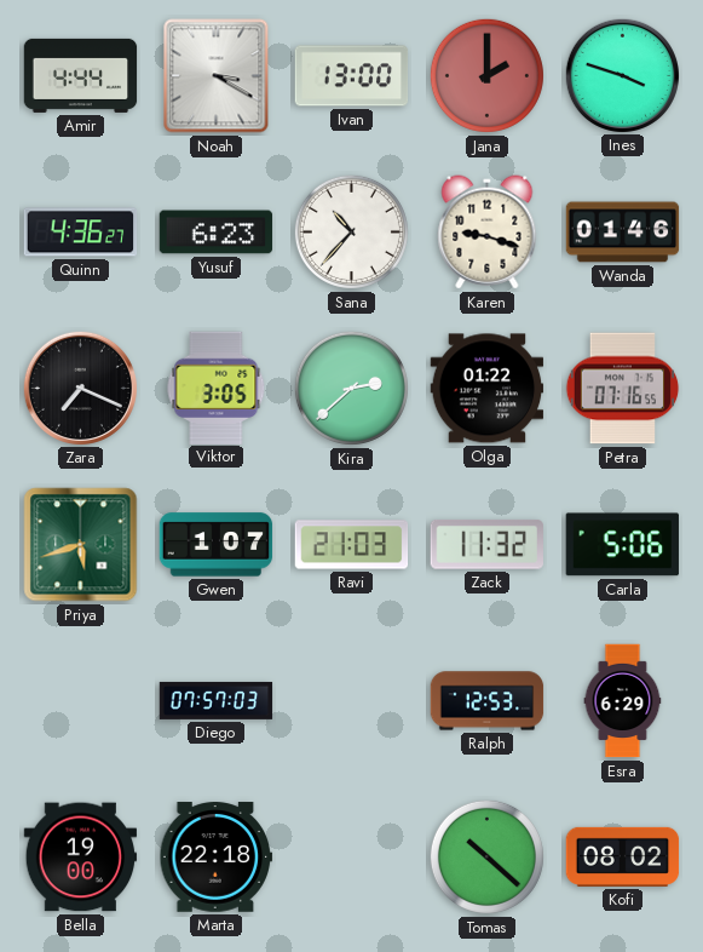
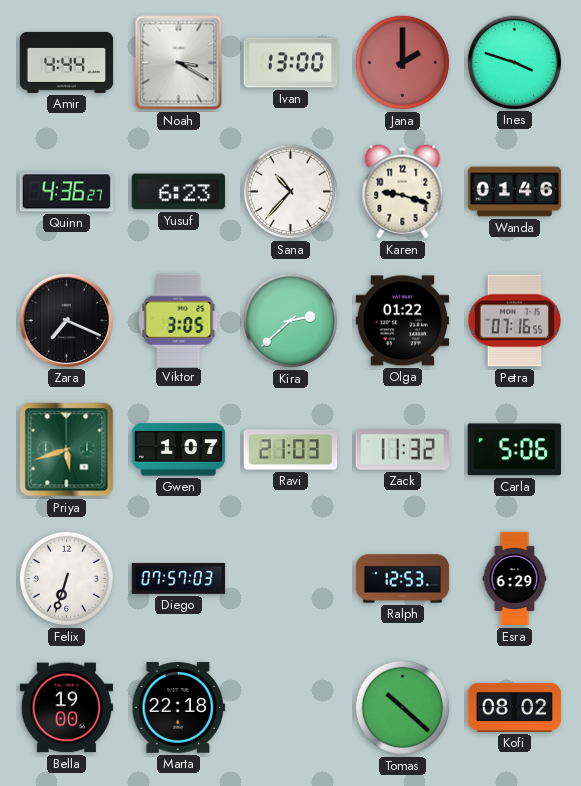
Felix: none -> 6:33 (66, 578)
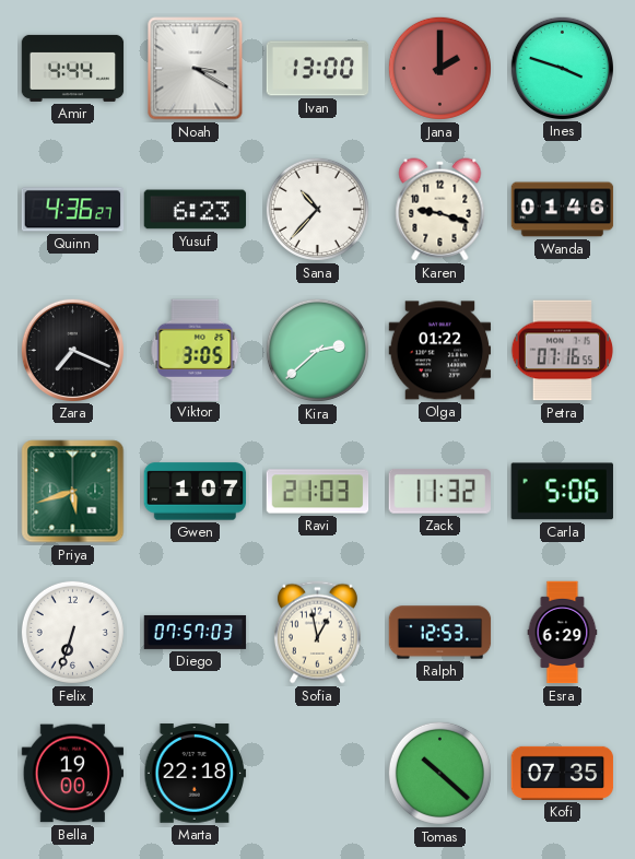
Sofia: none -> 12:58 (317, 633)
Kofi: 08:02 -> 07:35 (563, 773)
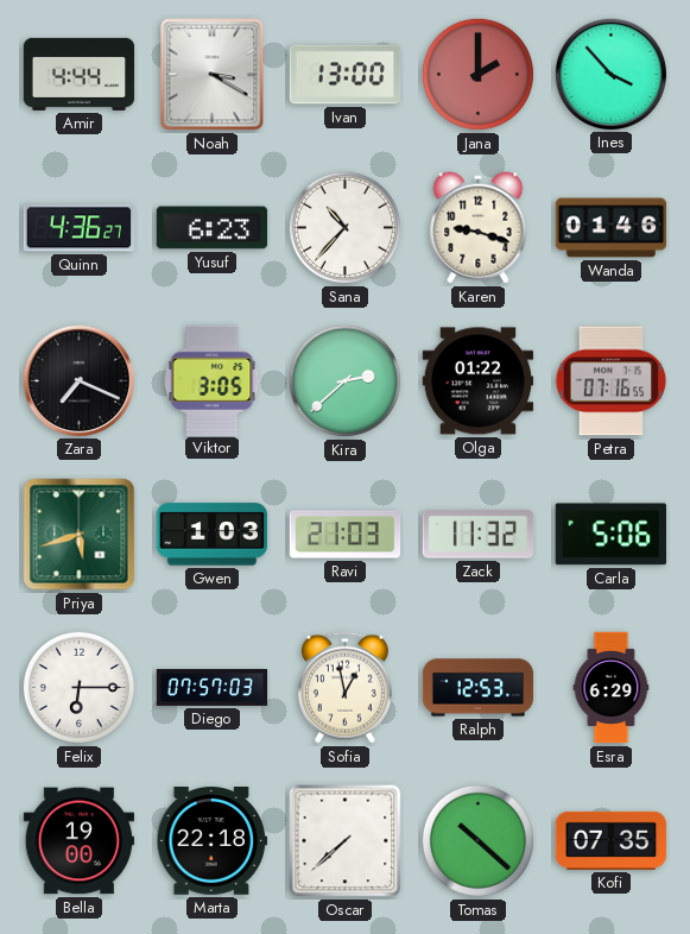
Ines: 3:48 -> 3:53 (610, 74)
Gwen: 1:07 -> 1:03 (213, 535)
Felix: 6:33 -> 6:15 (78, 687)
Oscar: none -> 7:38 (346, 841)
